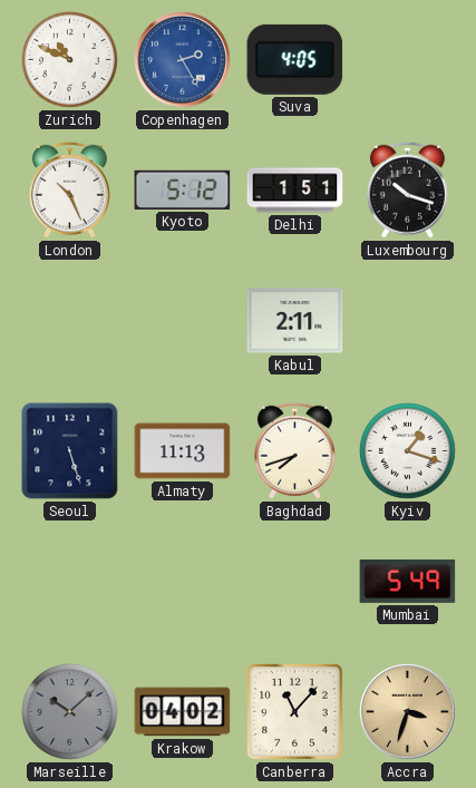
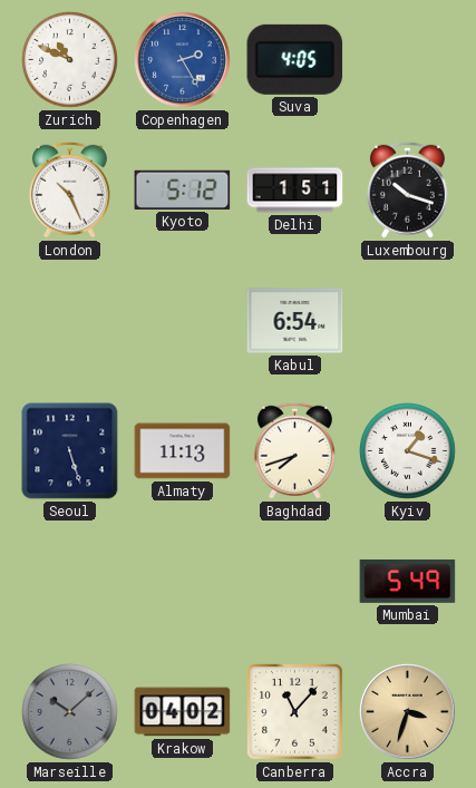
Kabul: 2:11 -> 6:54 (295, 321)
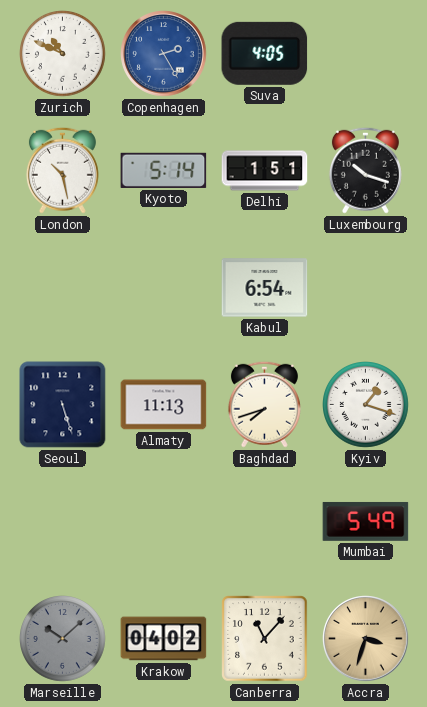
London: 10:26 -> 10:28 (62, 170)
Kyoto: 5:12 -> 5:14 (164, 170)
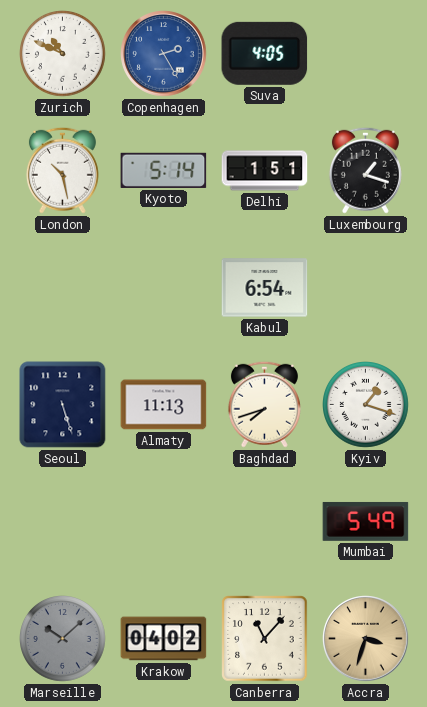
Luxembourg: 10:18 -> 1:18 (365, 170)
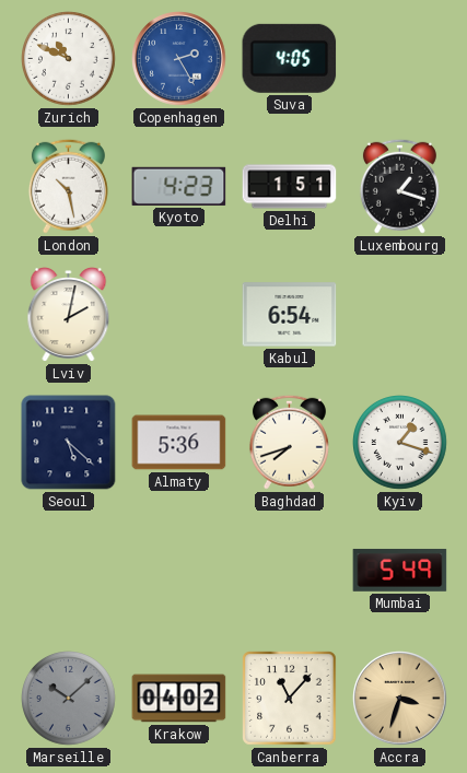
Kyoto: 5:14 -> 4:23 (179, 186)
Lviv: none -> 2:02 (69, 315)
Seoul: 5:27 -> 5:22 (69, 443)
Almaty: 11:13 -> 5:36 (179, 443)
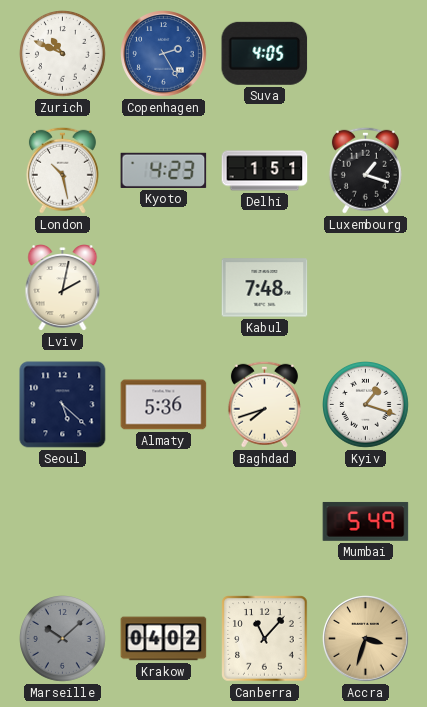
Kabul: 6:54 -> 7:48 (265, 288)
